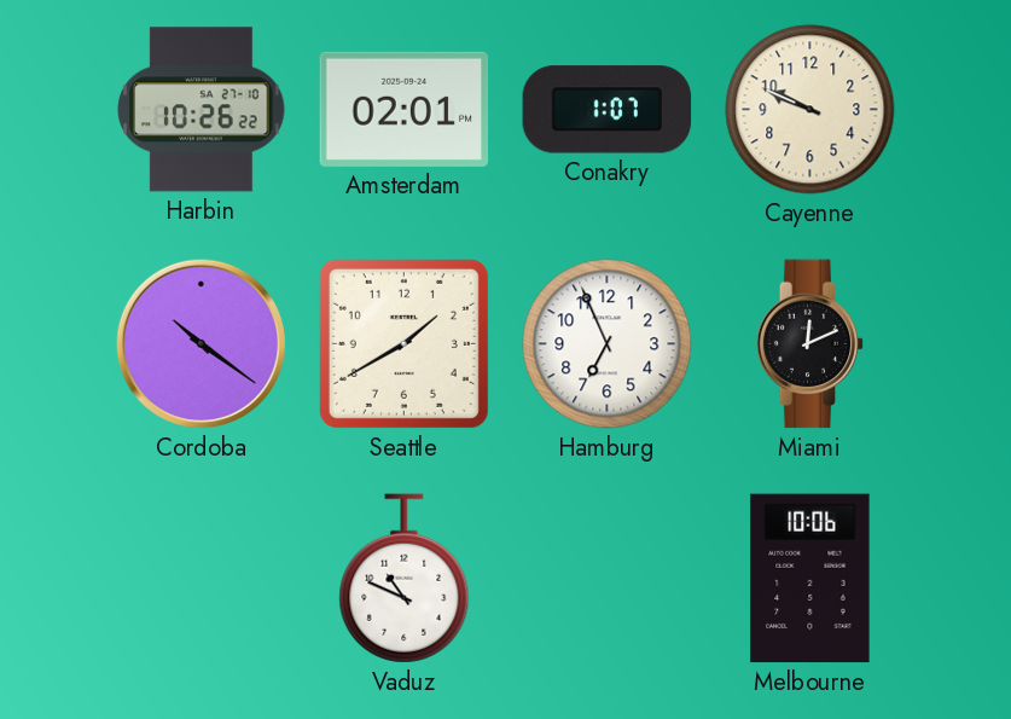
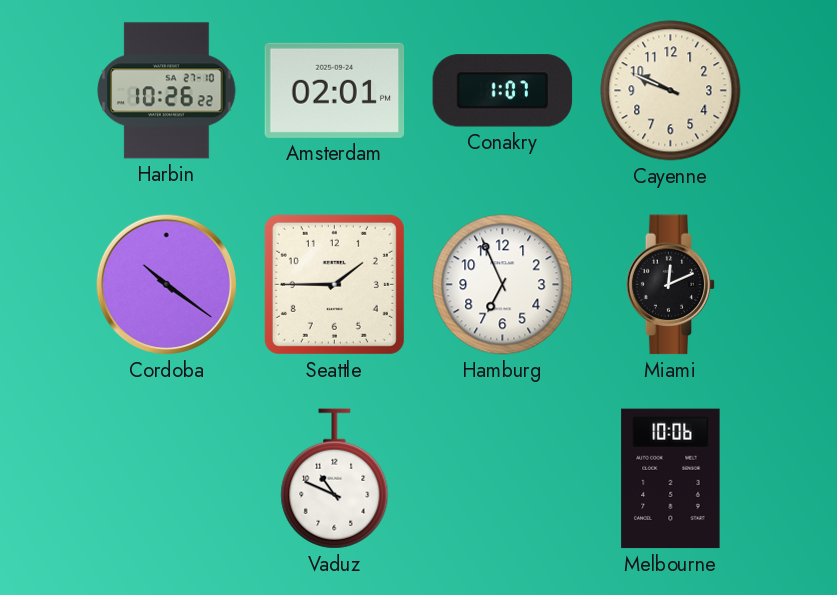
Seattle: 1:40 -> 1:45 (334, 284)
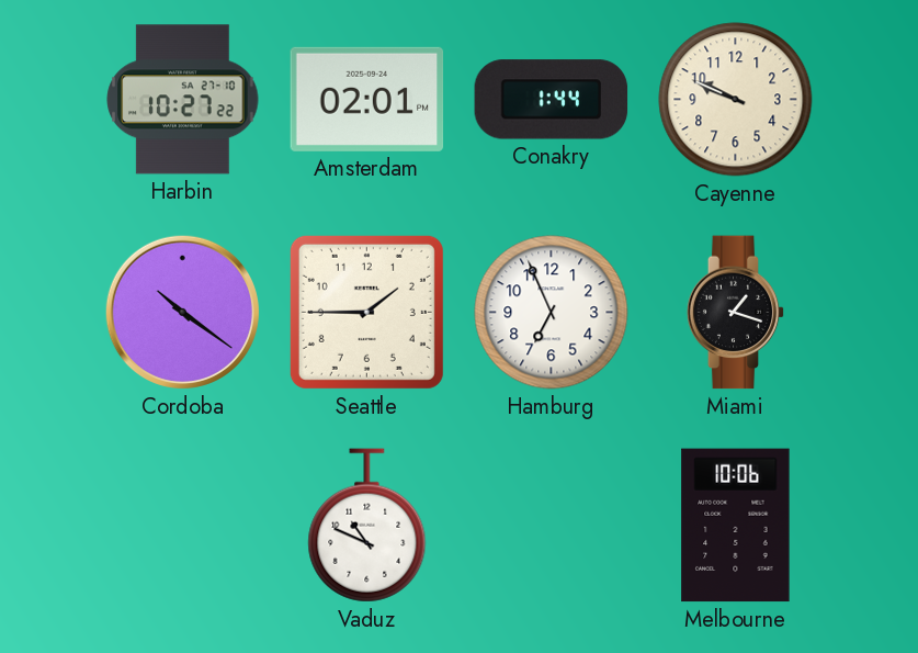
Harbin: 10:26 -> 10:27 (183, 100)
Conakry: 1:07 -> 1:44 (552, 100)
Miami: 12:11 -> 1:18 (736, 313)
